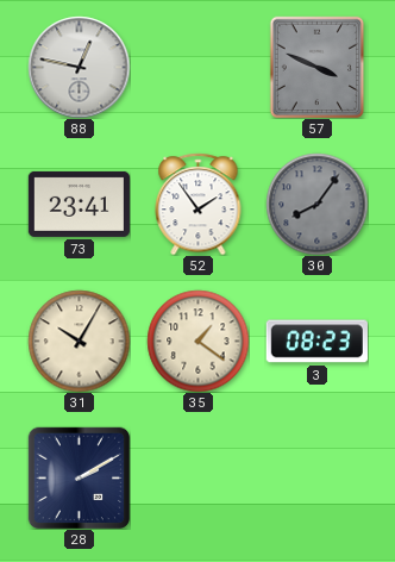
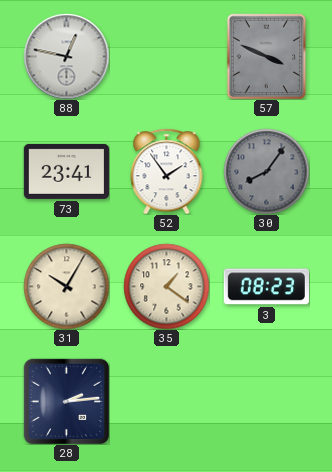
28: 2:10 -> 2:14 (66, 401)
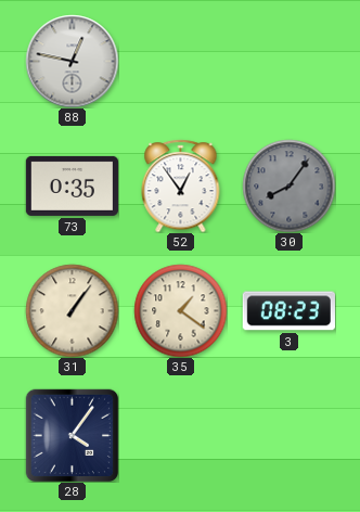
57: 3:49 -> none (267, 56)
73: 23:41 -> 0:35 (72, 185)
52: 1:54 -> 12:54 (181, 185)
31: 10:05 -> 1:06 (72, 310)
28: 2:14 -> 4:06 (72, 435)
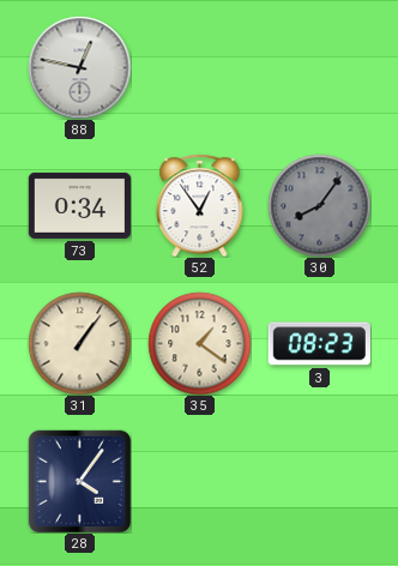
73: 0:35 -> 0:34 (79, 205)
